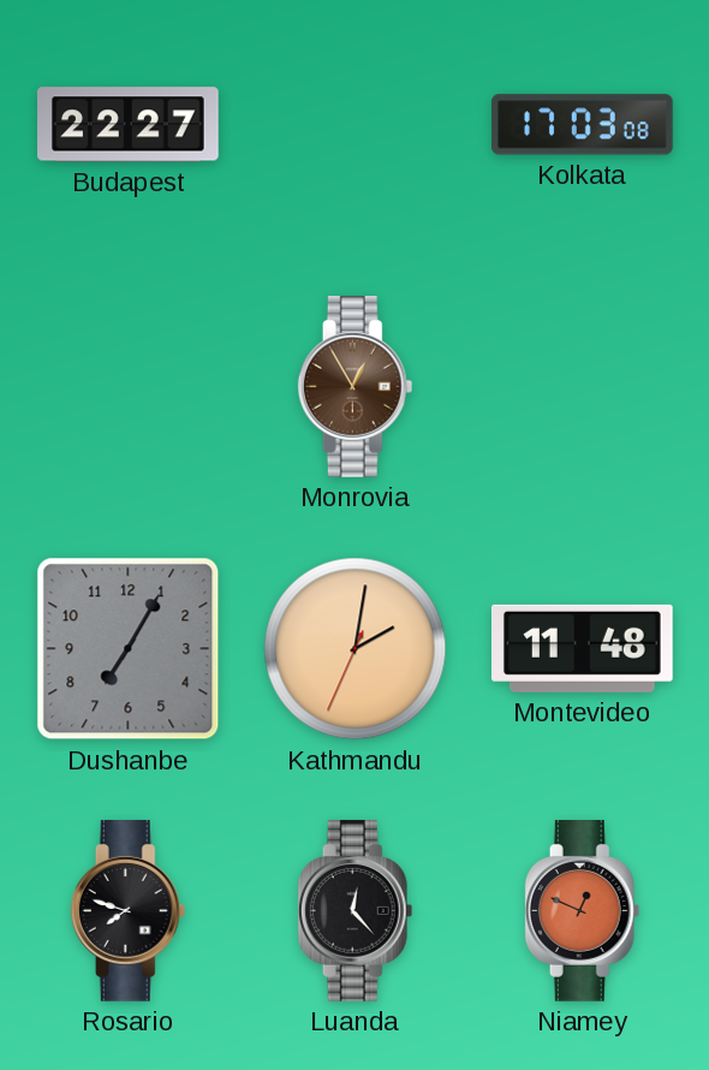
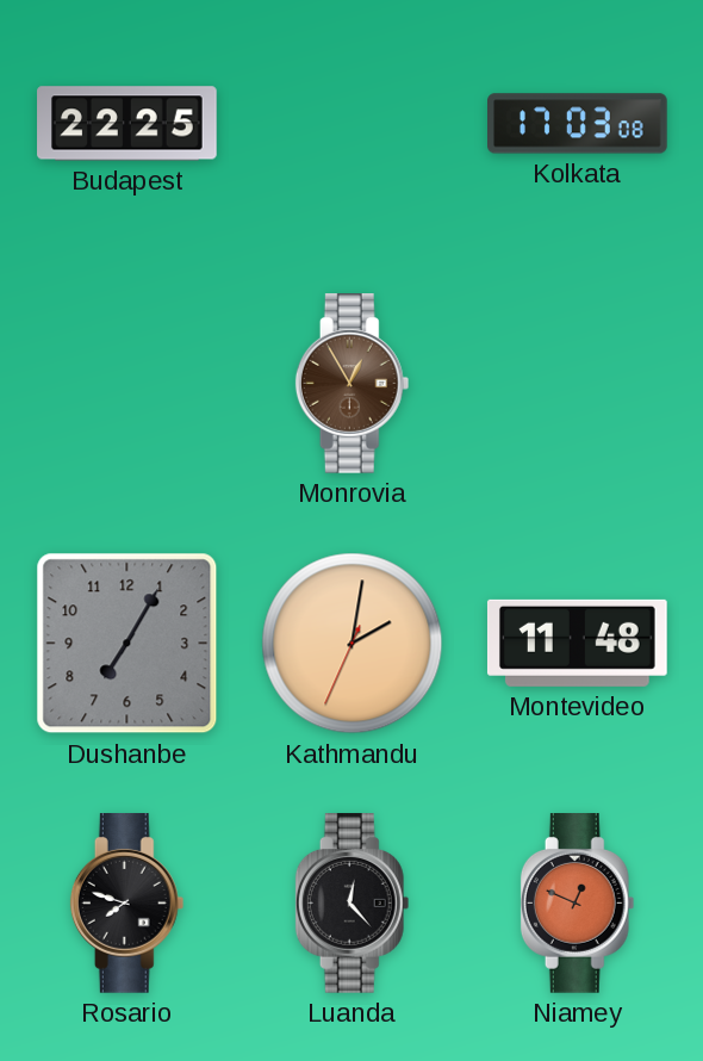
Budapest: 22:27 -> 22:25 (127, 124)
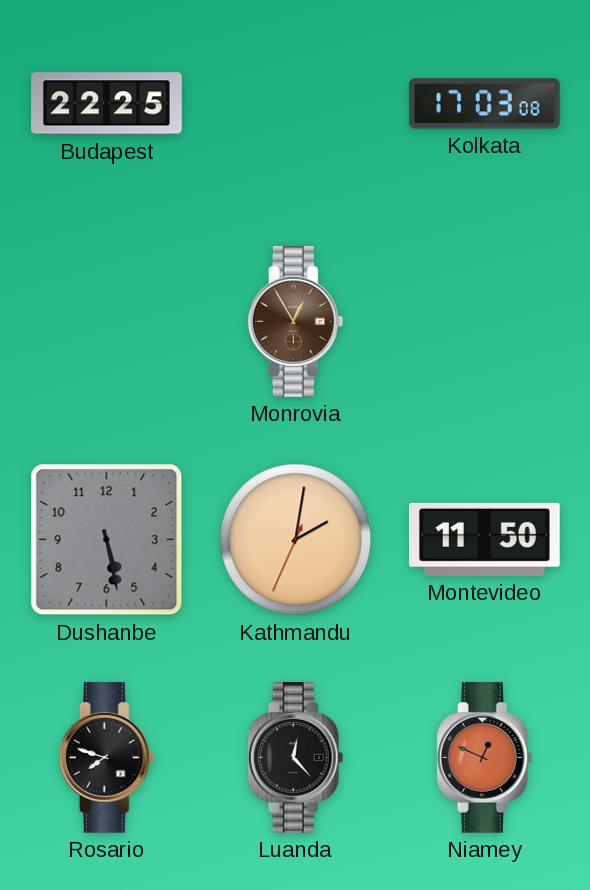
Dushanbe: 7:05 -> 5:28 (107, 540)
Montevideo: 11:48 -> 11:50 (484, 539)
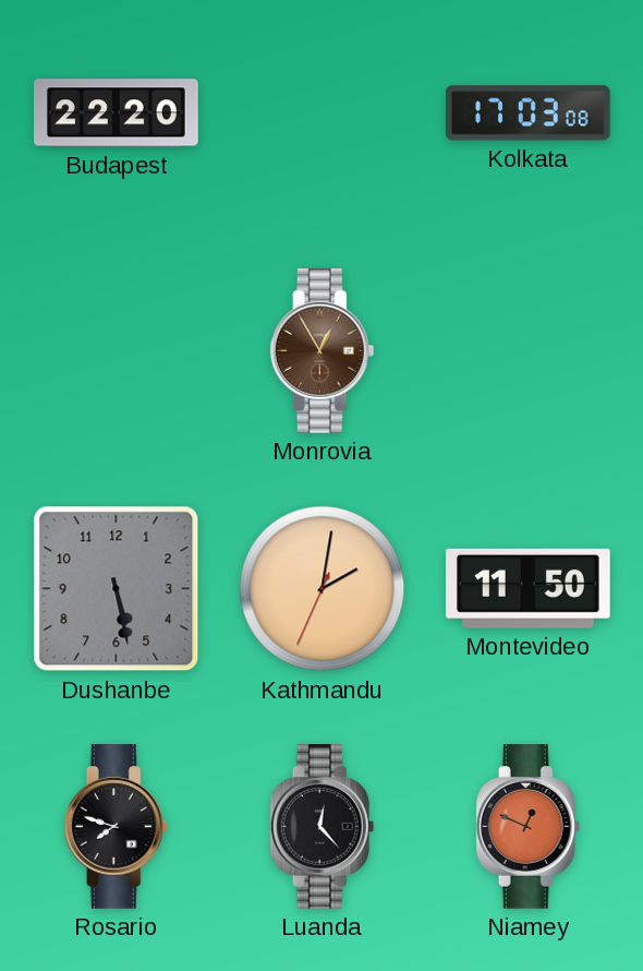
Budapest: 22:25 -> 22:20 (117, 113)
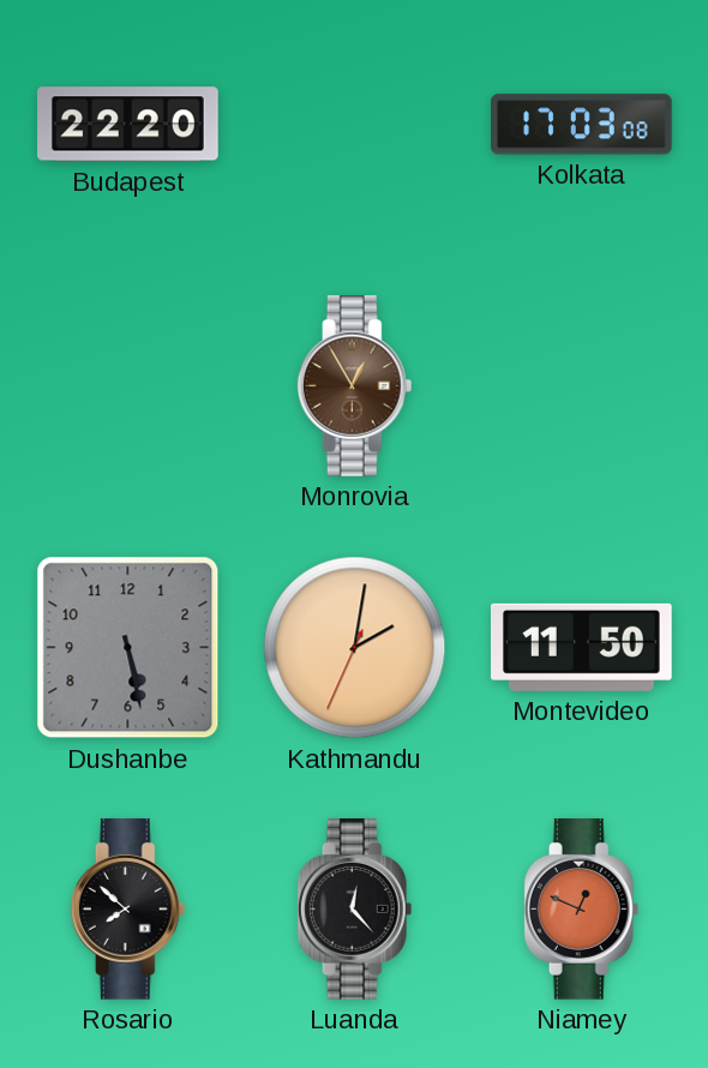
Rosario: 7:48 -> 7:52 (128, 910)
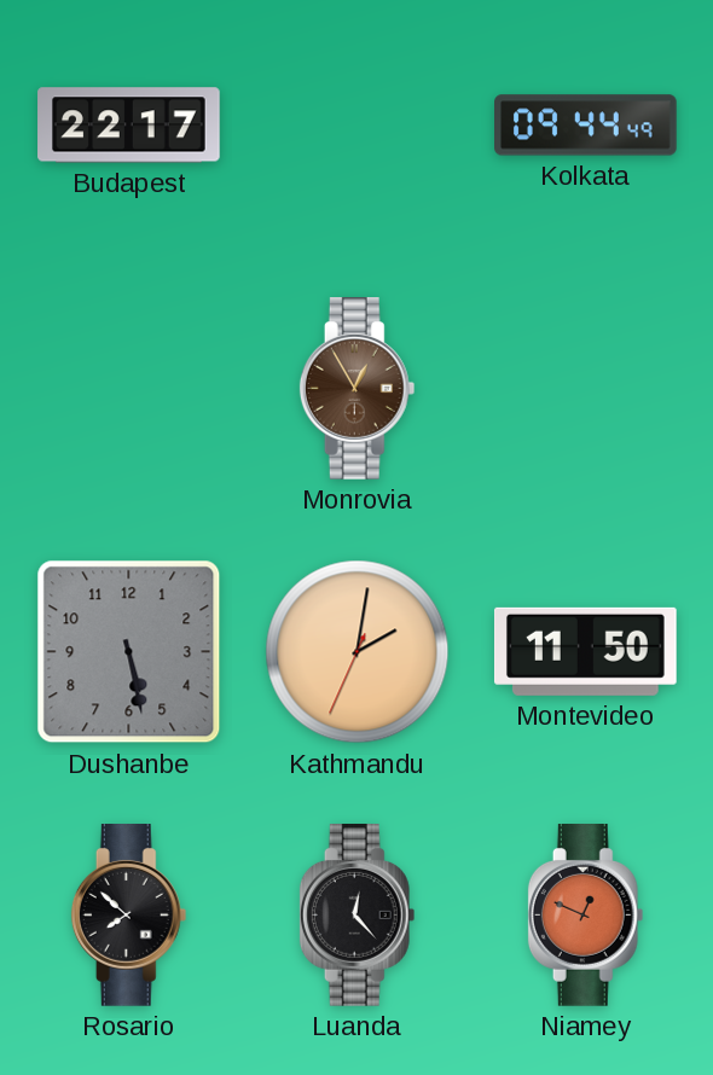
Budapest: 22:20 -> 22:17 (129, 126)
Kolkata: 17:03 -> 09:44 (586, 126)
